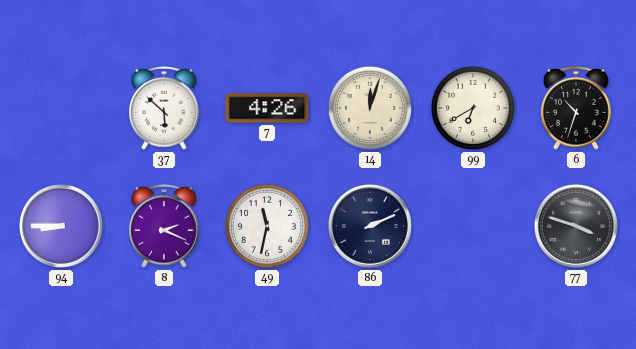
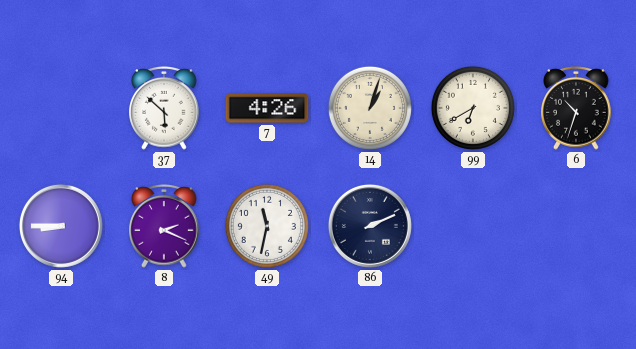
14: 12:03 -> 1:03 (370, 108)
77: 3:48 -> none (576, 226)
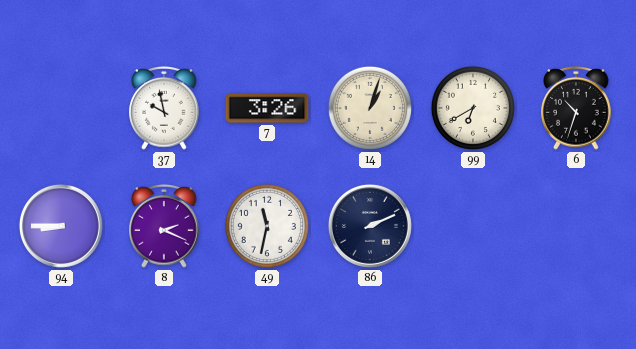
37: 5:52 -> 9:58 (164, 109)
7: 4:26 -> 3:26 (267, 108)
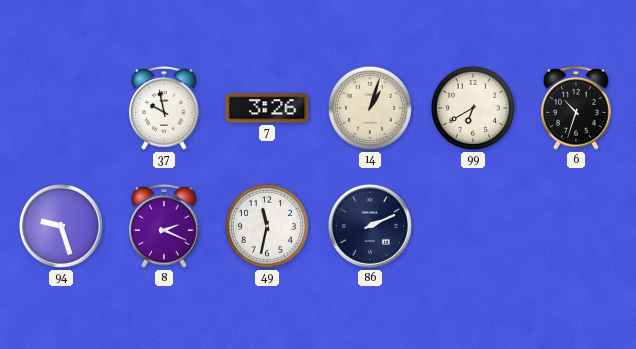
94: 8:45 -> 9:27 (61, 226)
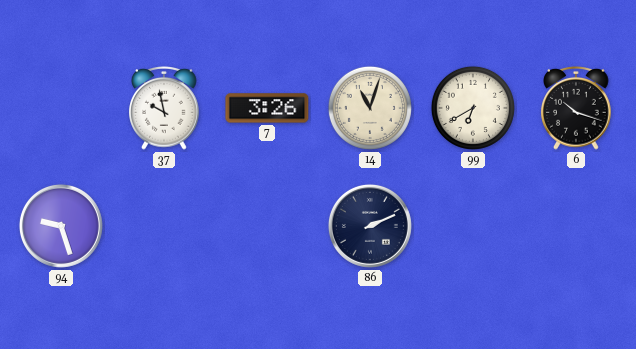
14: 1:03 -> 11:03 (370, 108)
6: 10:33 -> 10:18 (576, 109)
8: 2:19 -> none (164, 227)
49: 11:32 -> none (267, 226)
